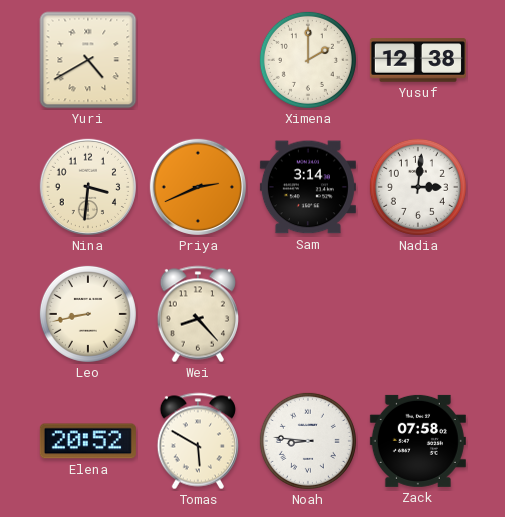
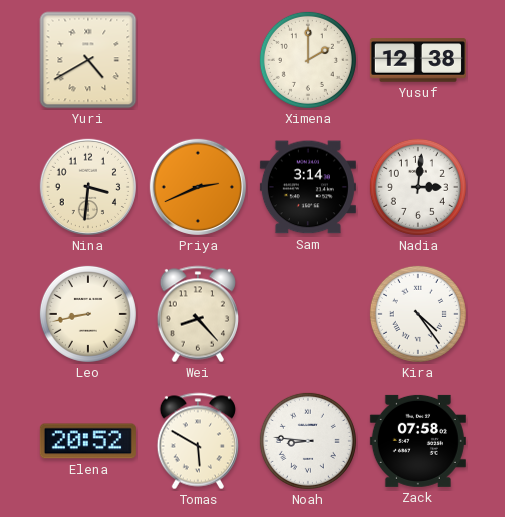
Kira: none -> 4:24 (418, 314)
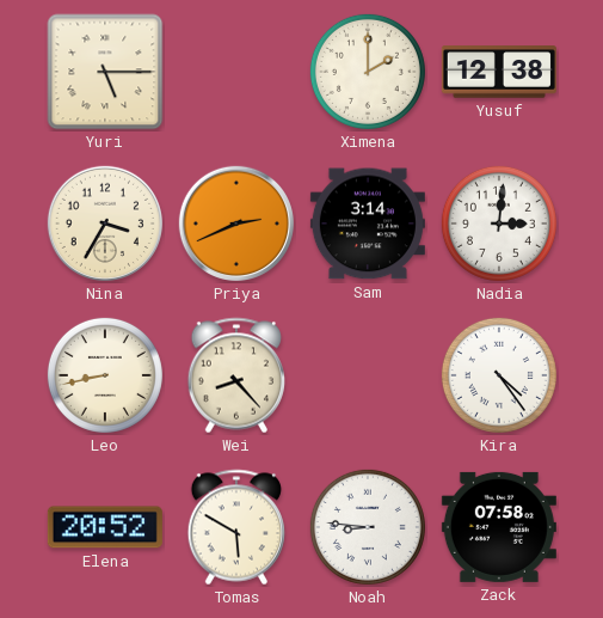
Yuri: 4:40 -> 5:15 (105, 72)
Nina: 3:31 -> 3:35 (105, 224)
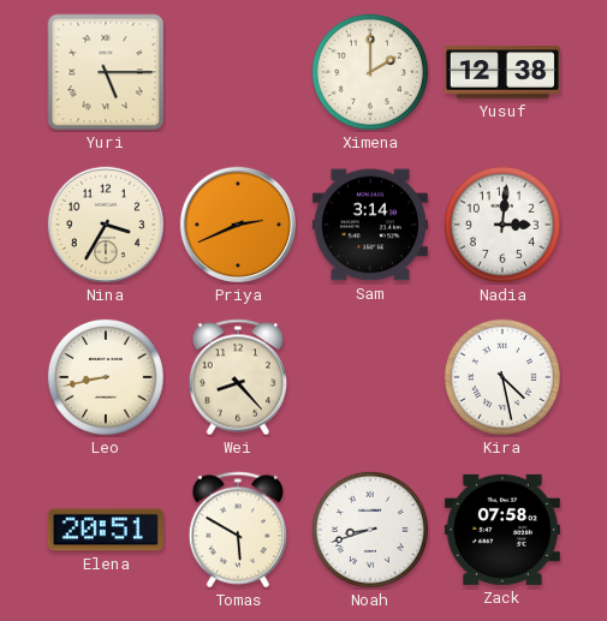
Kira: 4:24 -> 4:28 (502, 377)
Elena: 20:52 -> 20:51 (106, 530)
Noah: 8:46 -> 8:42 (370, 530)
